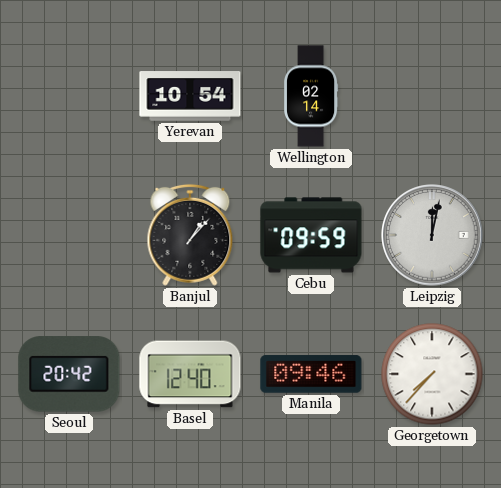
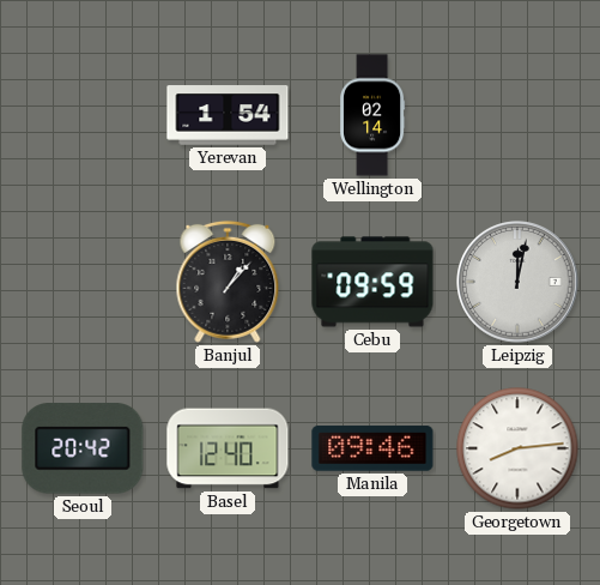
Yerevan: 10:54 -> 1:54 (228, 115)
Georgetown: 7:37 -> 8:14 (517, 448)
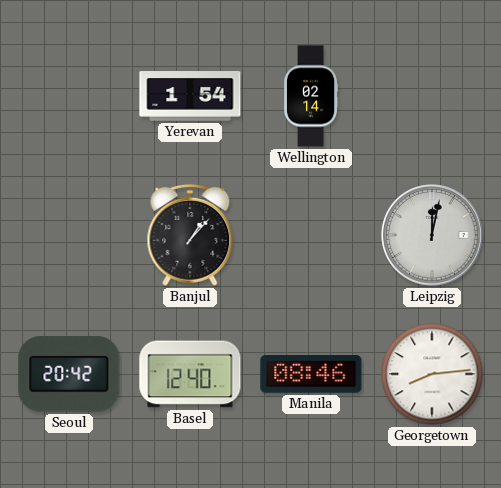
Cebu: 09:59 -> none (372, 282)
Manila: 09:46 -> 08:46 (311, 374)
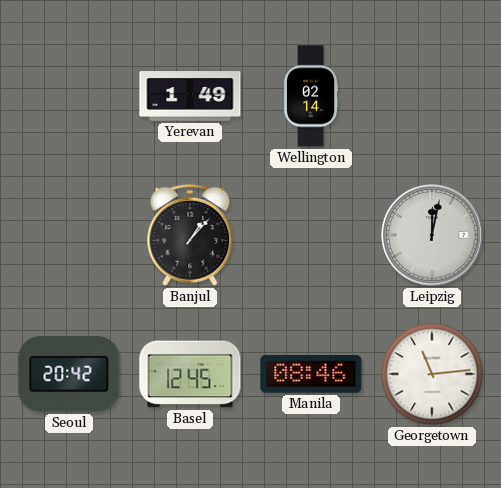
Yerevan: 1:54 -> 1:49 (190, 96)
Basel: 12:40 -> 12:45 (190, 374)
Georgetown: 8:14 -> 11:14 (432, 374)
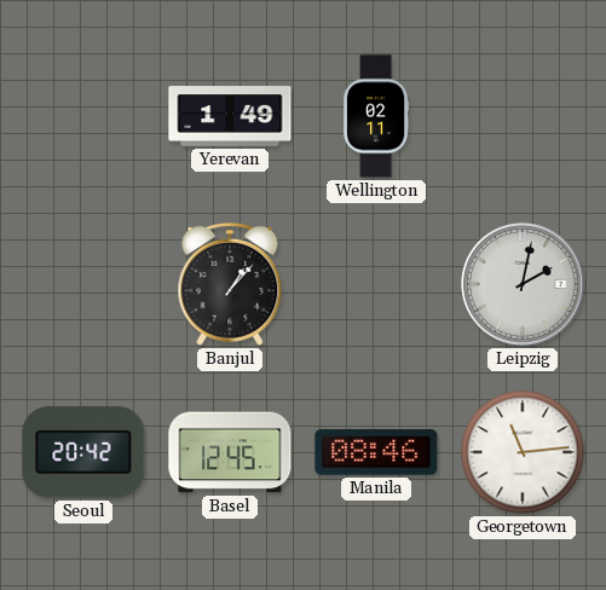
Wellington: 02:14 -> 02:11 (377, 116)
Leipzig: 12:02 -> 2:02 (523, 284)
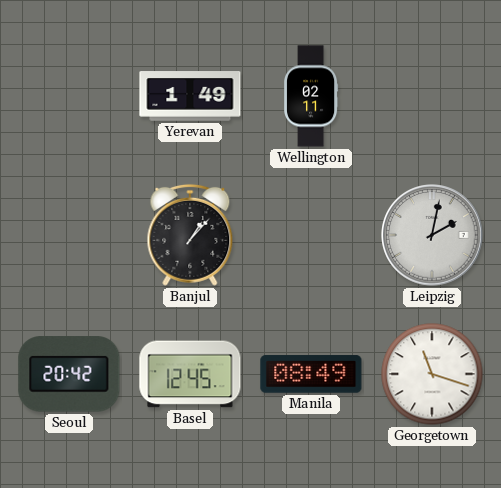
Manila: 08:46 -> 08:49 (311, 374)
Georgetown: 11:14 -> 11:18 (432, 374)
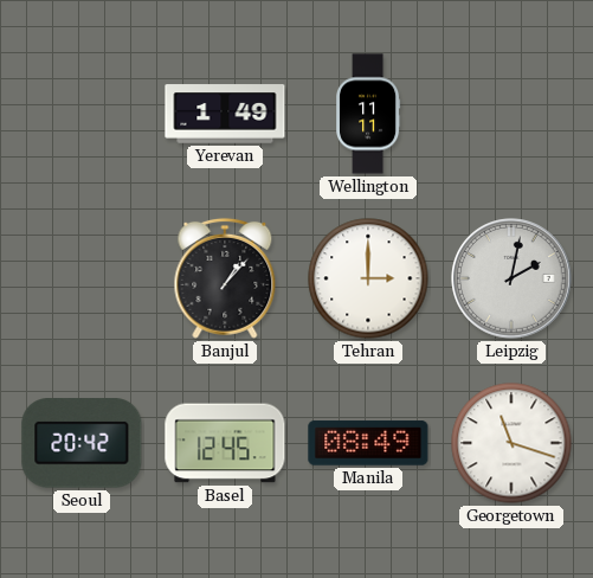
Wellington: 02:11 -> 11:11 (369, 114)
Tehran: none -> 3:00 (368, 278)
